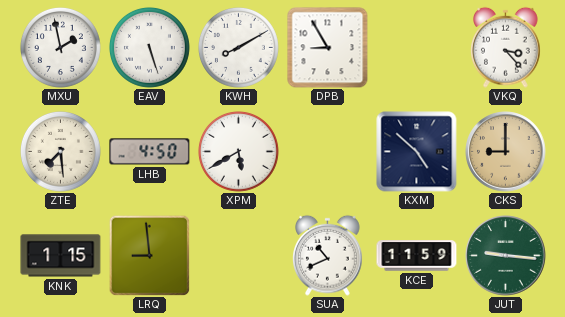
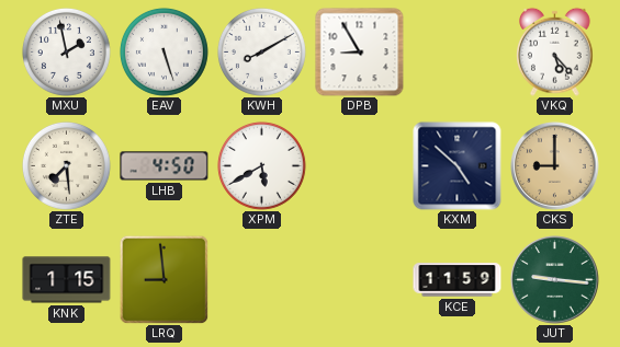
VKQ: 3:23 -> 5:23 (555, 51)
SUA: 10:41 -> none (328, 255)
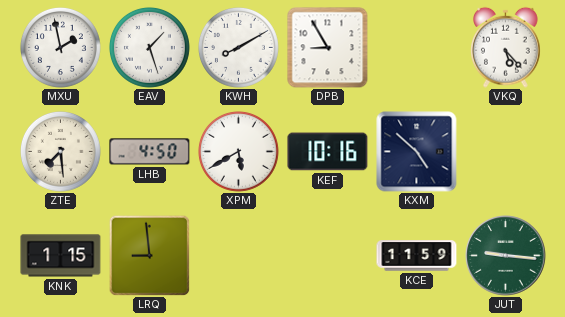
EAV: 5:27 -> 1:27 (149, 47)
KEF: none -> 10:16 (328, 152)
CKS: 9:00 -> none (555, 166)
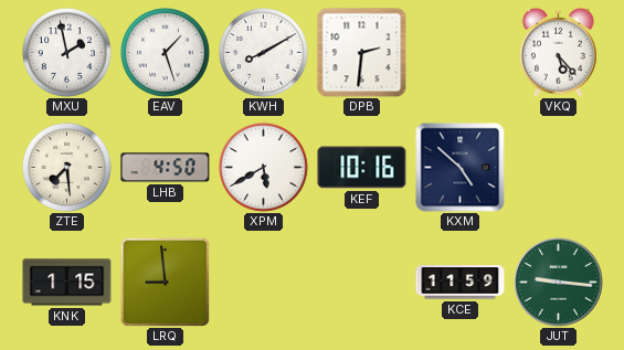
DPB: 8:55 -> 2:31 (362, 53)
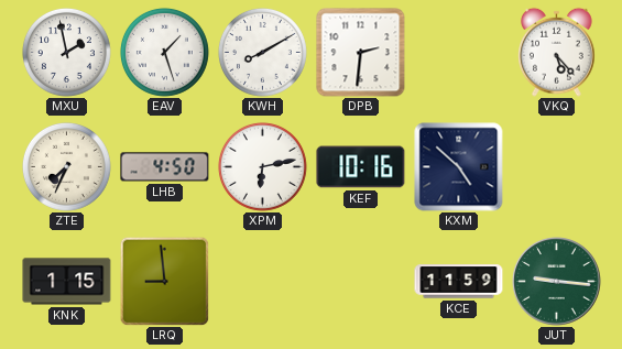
ZTE: 7:29 -> 7:34 (66, 166)
XPM: 5:40 -> 6:13 (262, 166)
